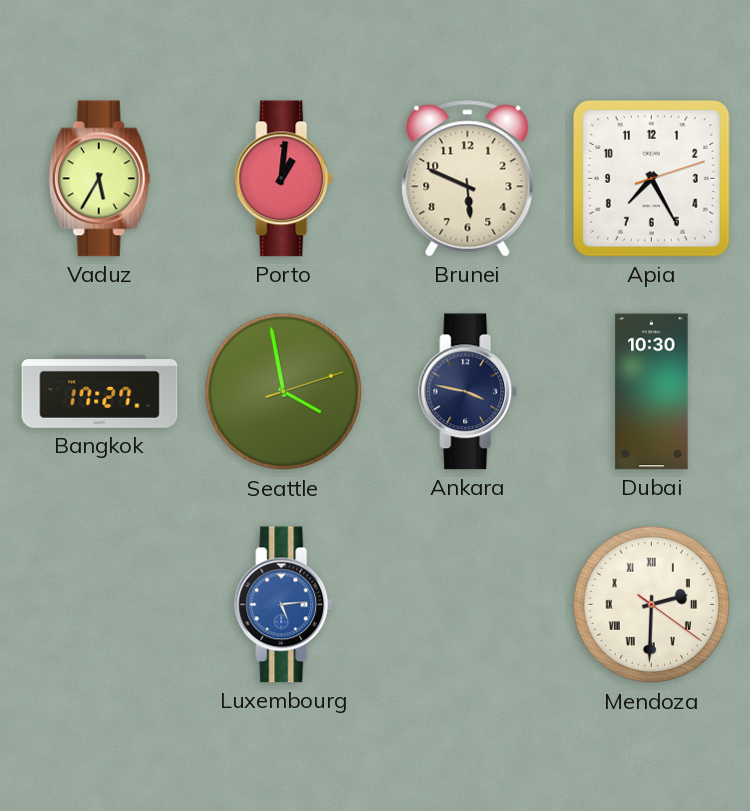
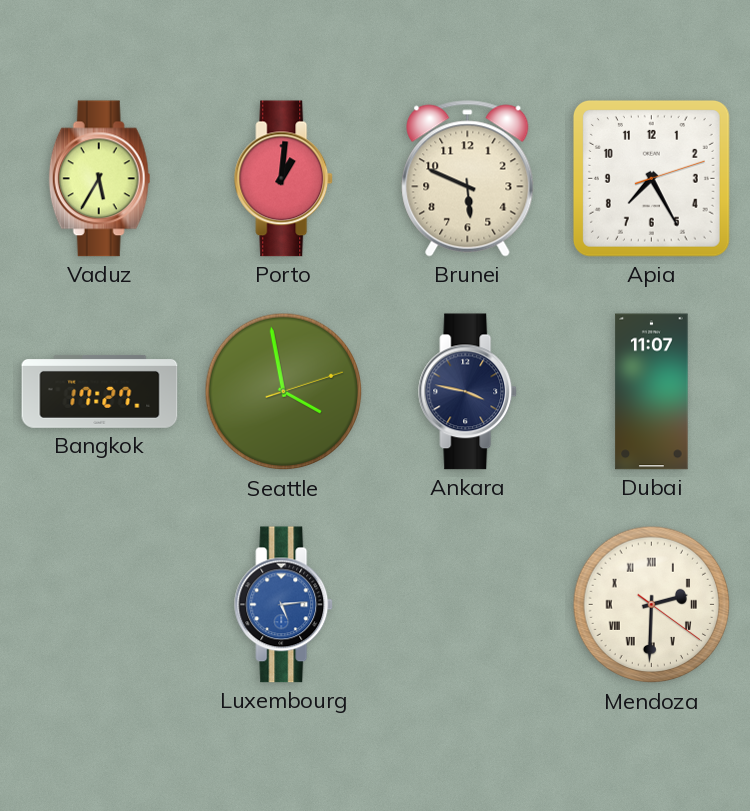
Dubai: 10:30 -> 11:07 (652, 392)
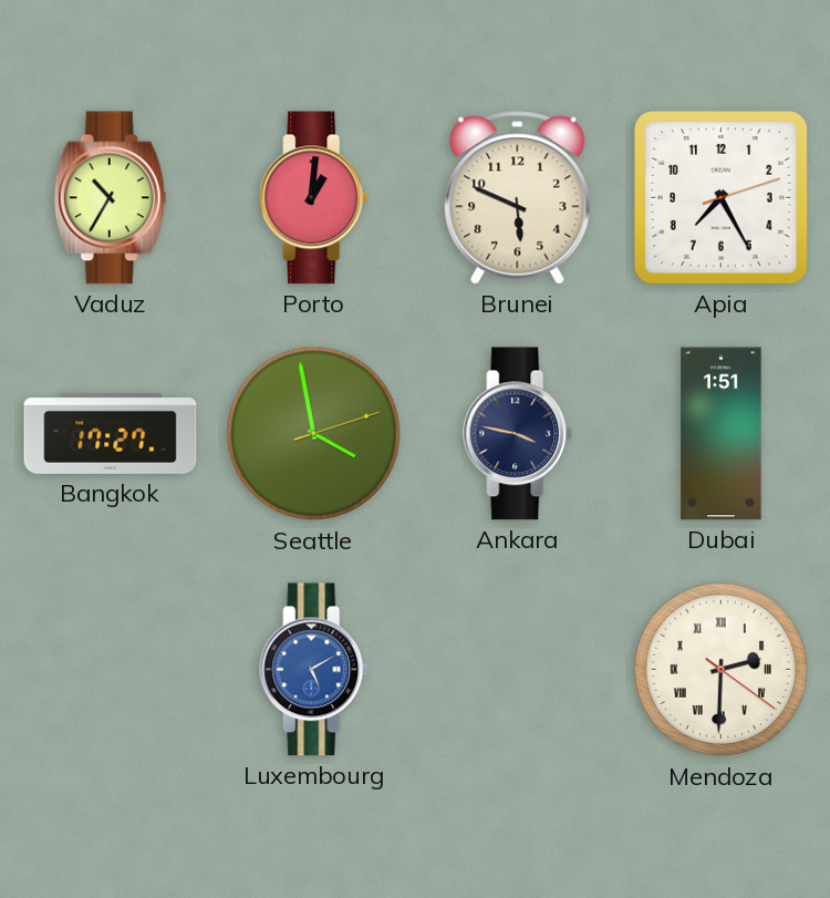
Vaduz: 5:35 -> 10:35 (111, 198)
Dubai: 11:07 -> 1:51 (722, 434)
Luxembourg: 5:14 -> 5:10 (314, 670)
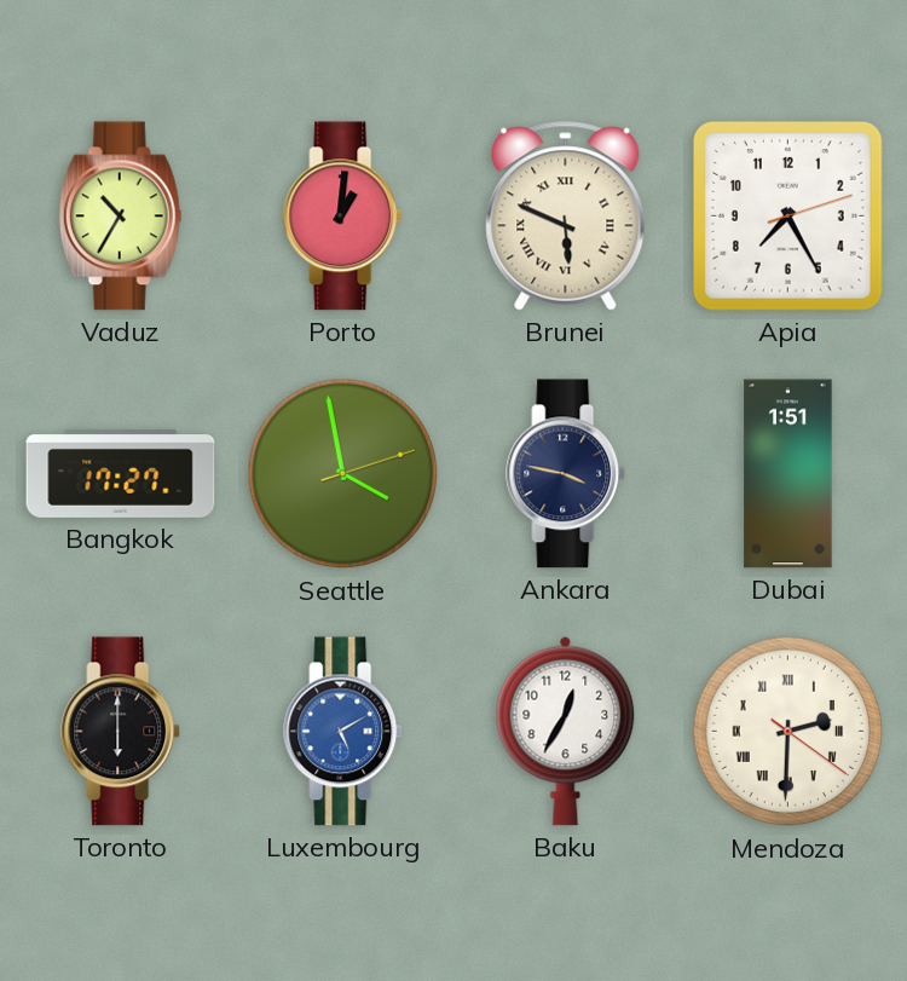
Brunei numerals: Arabic -> Roman (566, 217)
Toronto: none -> 6:00 (121, 732)
Baku: none -> 12:35 (566, 731)
